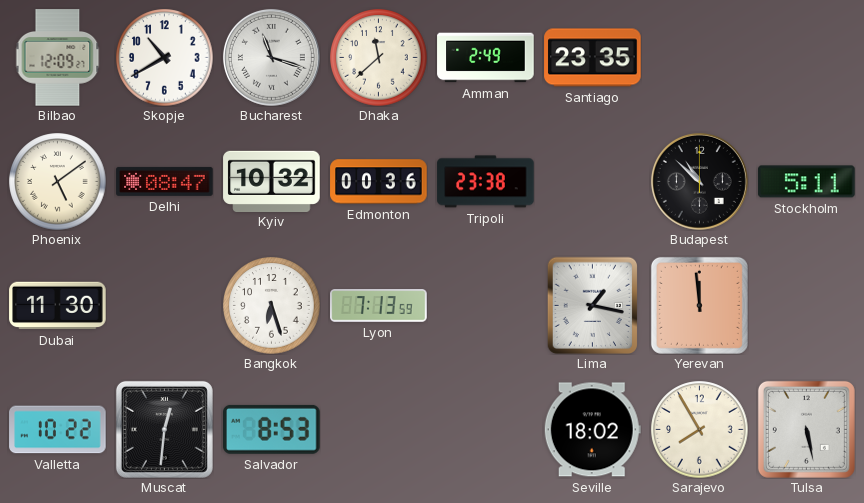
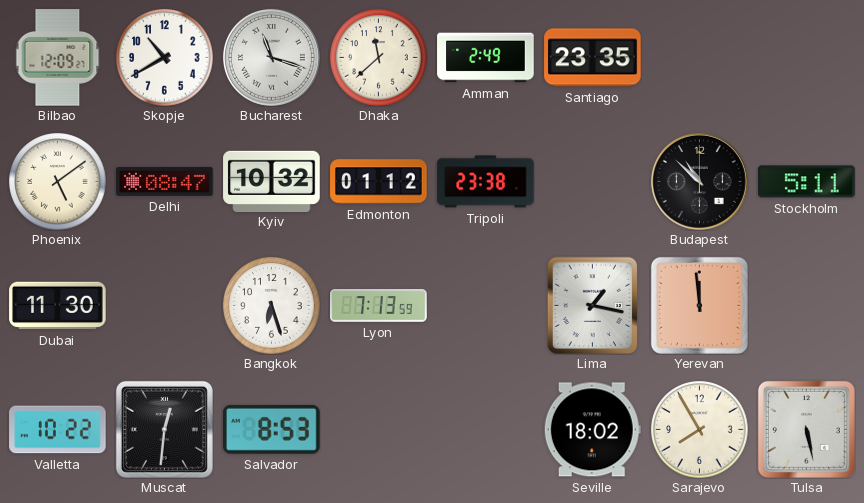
Edmonton: 00:36 -> 01:12 (379, 182)
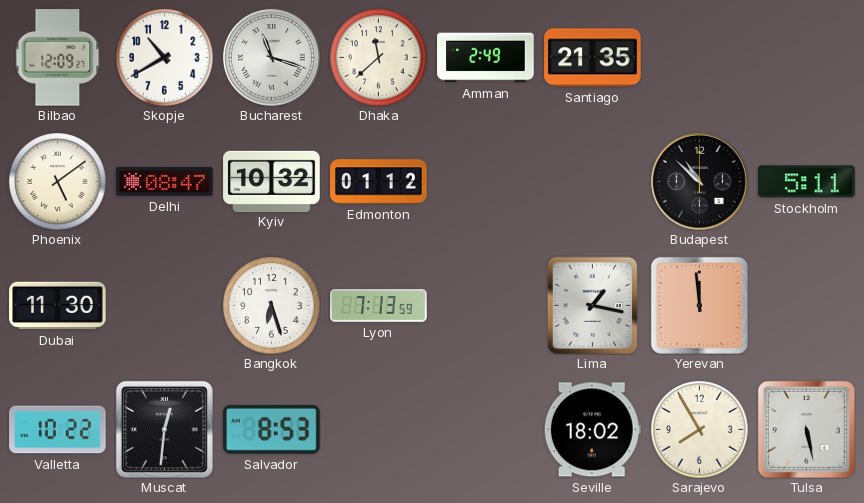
Santiago: 23:35 -> 21:35 (593, 58)
Tripoli: 23:38 -> none (486, 182)
